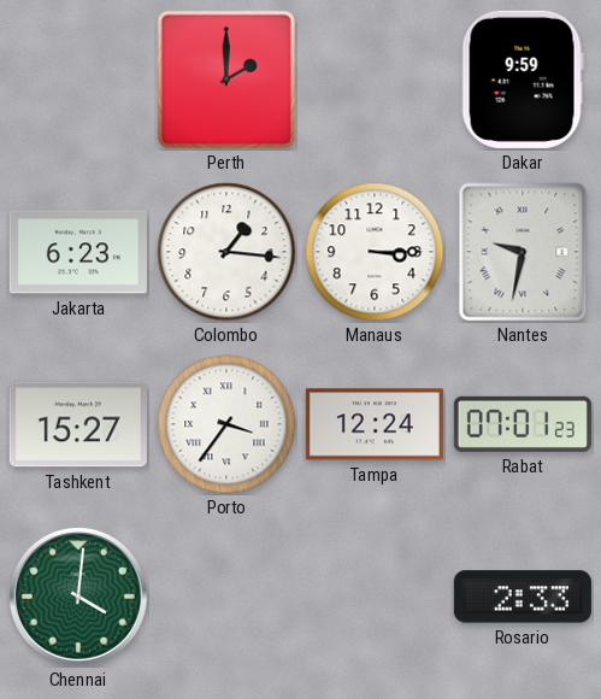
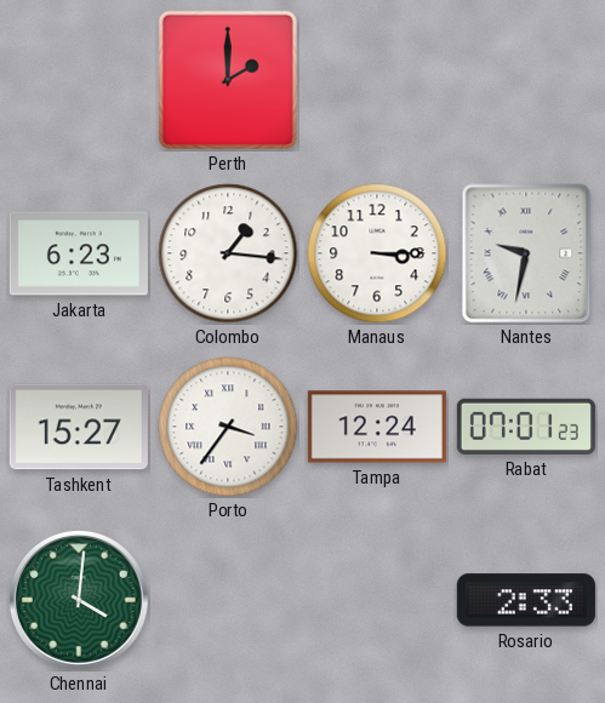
Dakar: 9:59 -> none (523, 80)
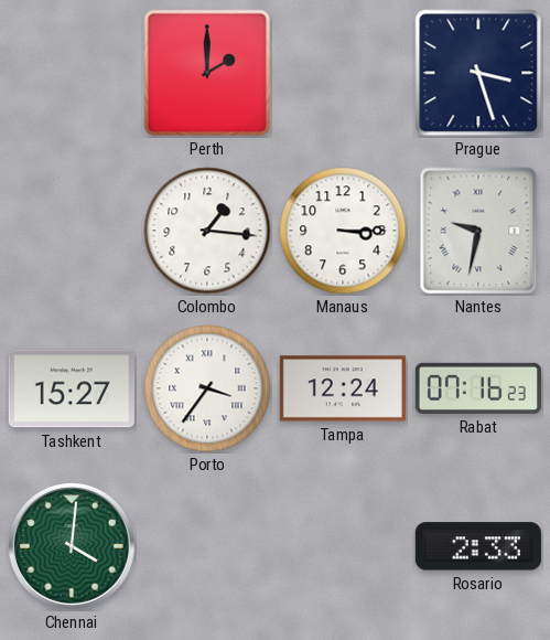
Prague: none -> 3:27 (478, 73)
Jakarta: 6:23 -> none (79, 253)
Rabat: 07:01 -> 07:16 (478, 388)
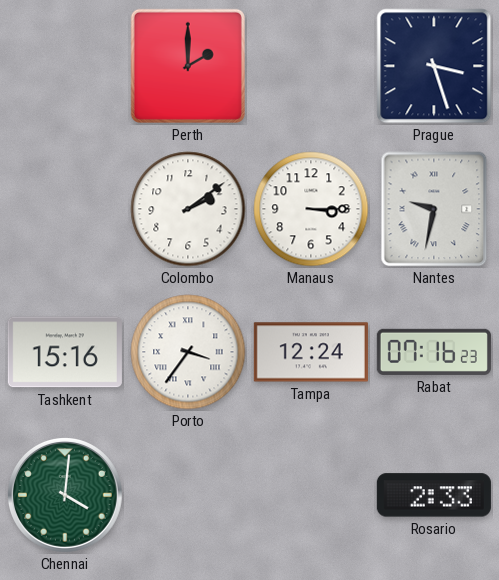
Colombo: 1:16 -> 2:09 (188, 209)
Tashkent: 15:27 -> 15:16 (65, 352)
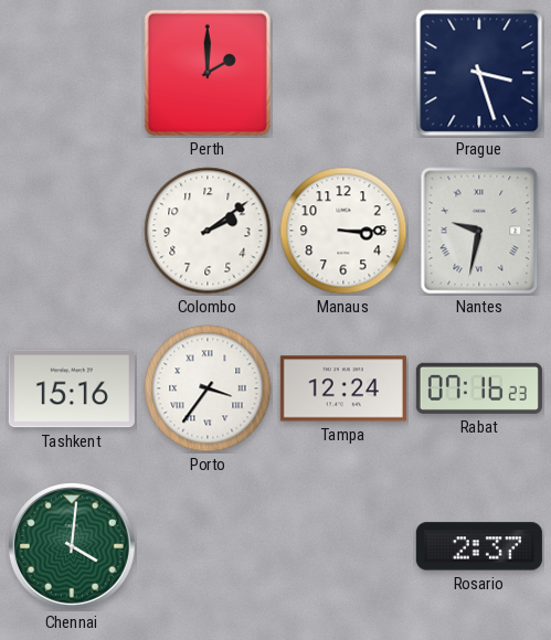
Rosario: 2:33 -> 2:37 (479, 546)
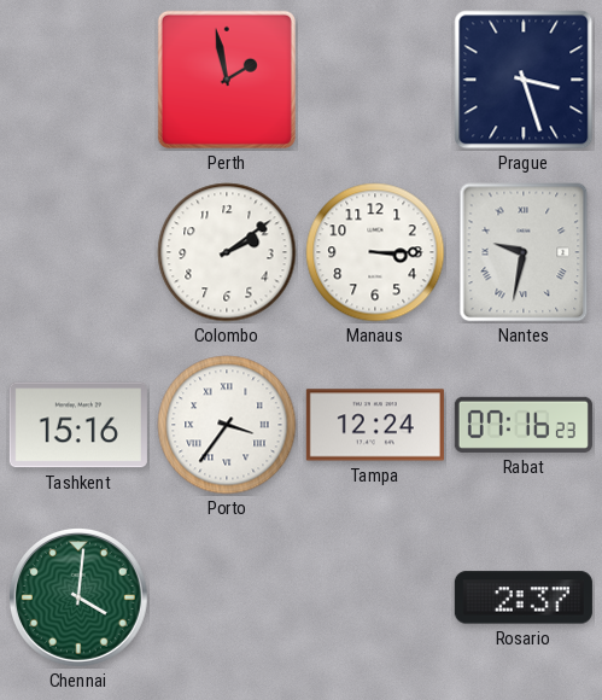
Perth: 2:00 -> 1:58 (227, 80)
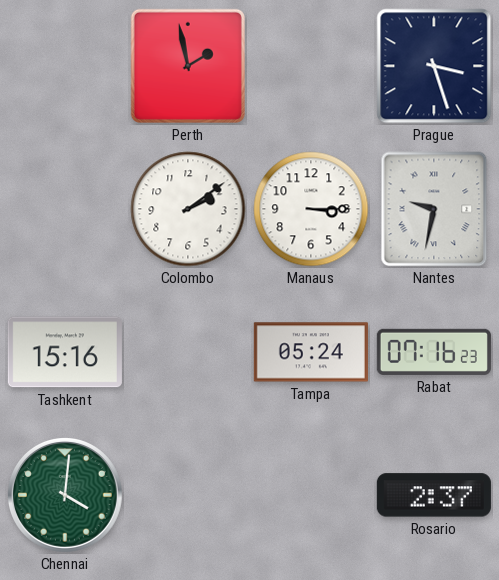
Porto: 3:36 -> none (227, 425)
Tampa: 12:24 -> 05:24 (311, 352)
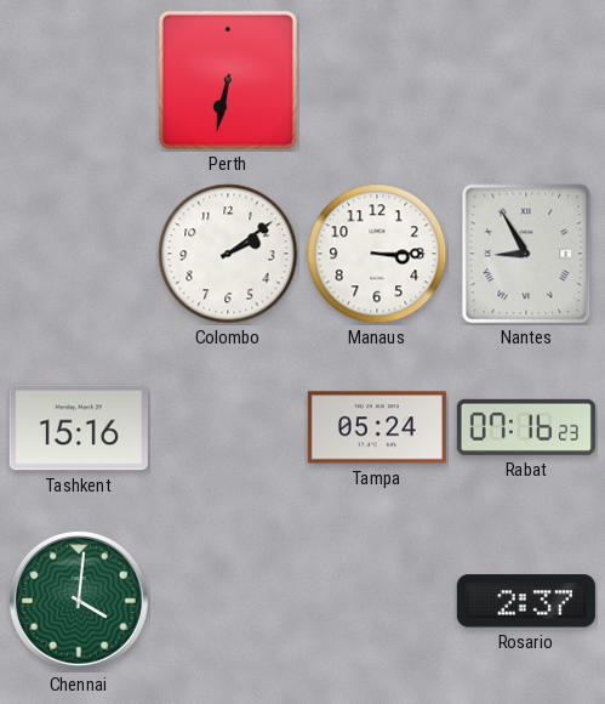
Perth: 1:58 -> 6:32 (228, 80)
Prague: 3:27 -> none (434, 66)
Nantes: 9:32 -> 8:55 (526, 254)
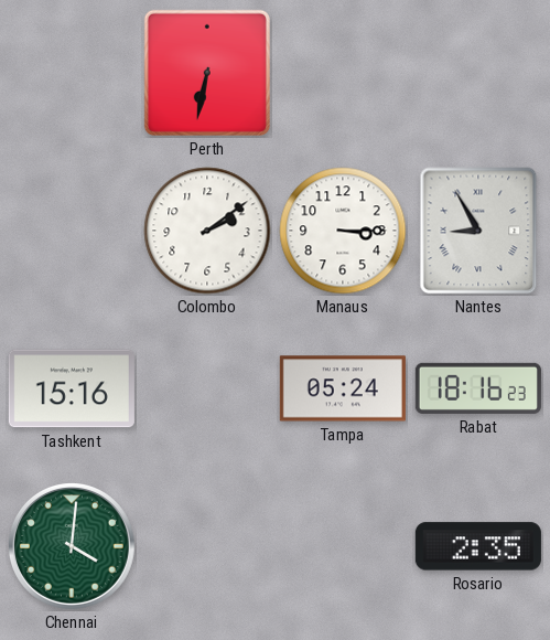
Rabat: 07:16 -> 18:16 (478, 388)
Rosario: 2:37 -> 2:35 (478, 546)
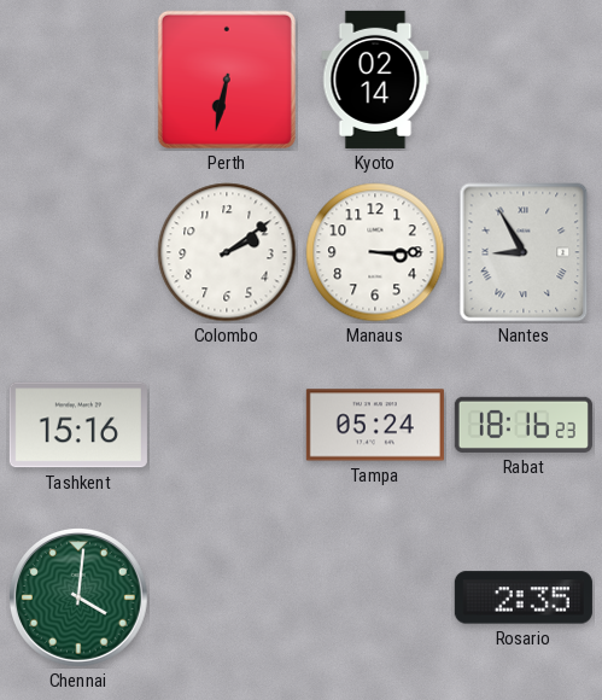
Kyoto: none -> 02:14 (375, 80)
